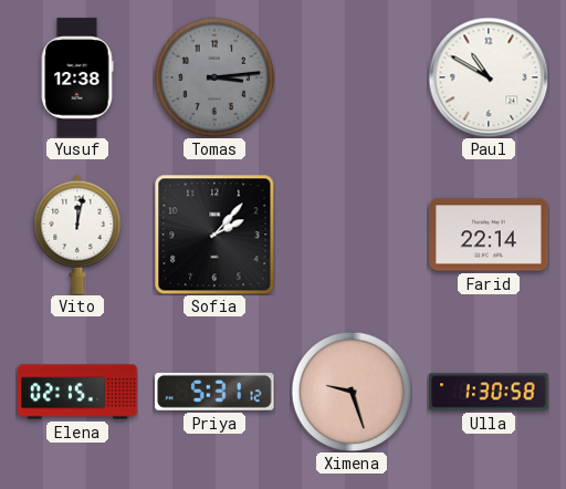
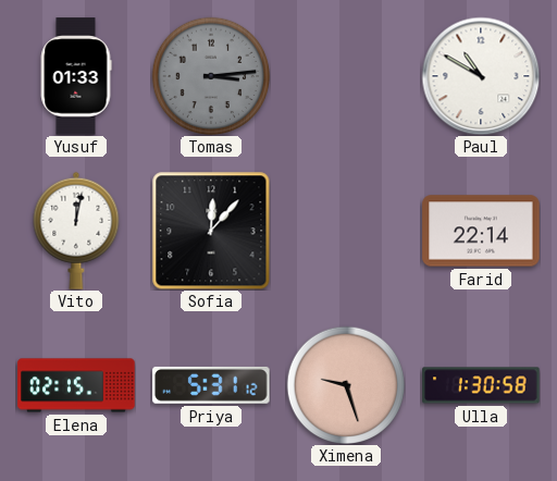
Yusuf: 12:38 -> 01:33 (76, 76)
Sofia: 2:07 -> 12:07 (211, 231)
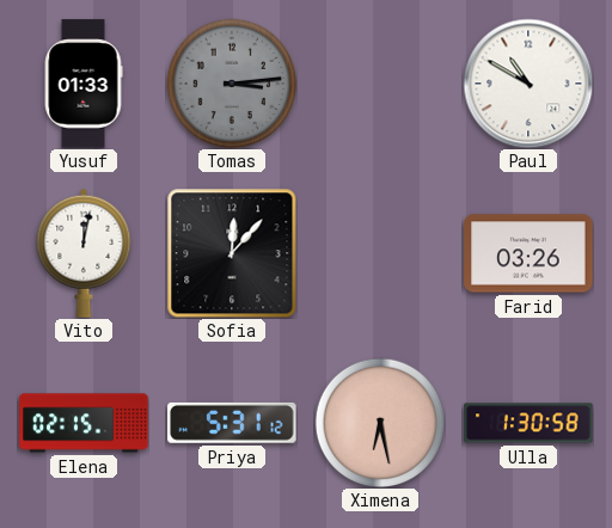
Farid: 22:14 -> 03:26 (528, 253)
Ximena: 9:27 -> 6:28 (380, 423)
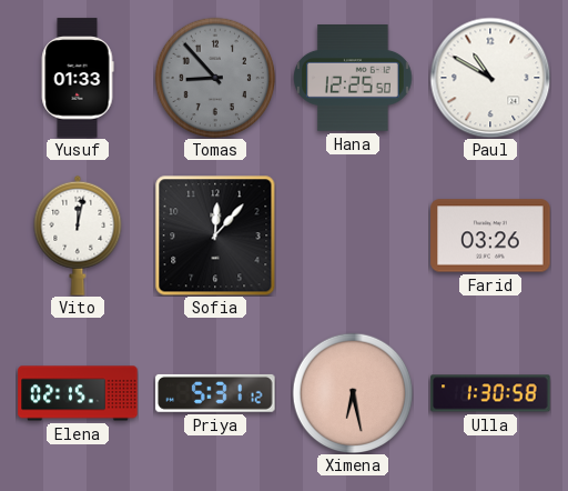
Tomas: 3:14 -> 8:53 (215, 78)
Hana: none -> 12:25 (353, 79)
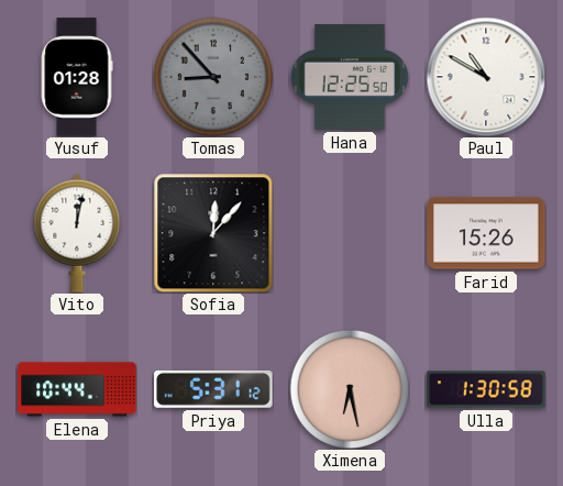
Yusuf: 01:33 -> 01:28 (77, 77)
Farid: 03:26 -> 15:26 (486, 233)
Elena: 02:15 -> 10:44 (77, 389)
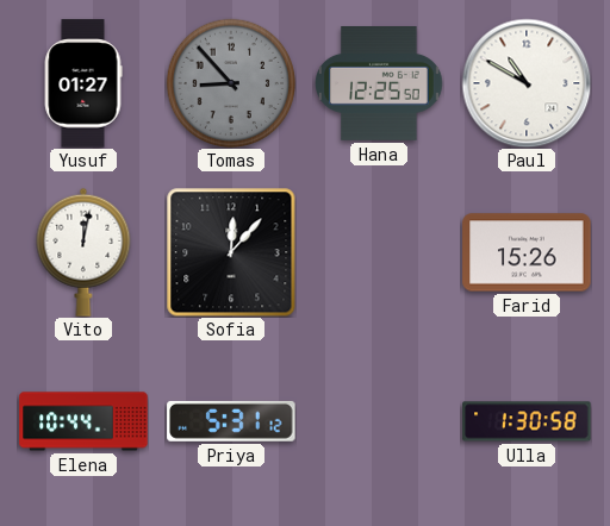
Yusuf: 01:28 -> 01:27 (83, 83)
Ximena: 6:28 -> none (350, 389)
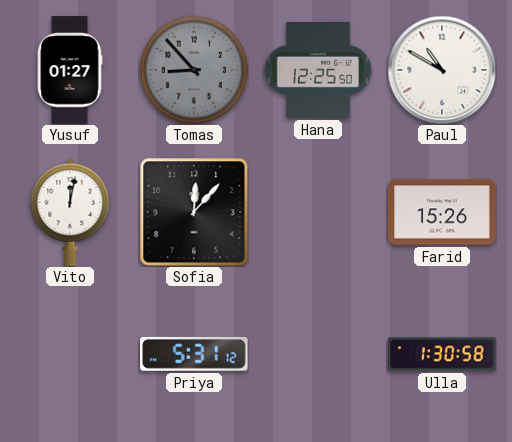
Elena: 10:44 -> none (83, 421)
